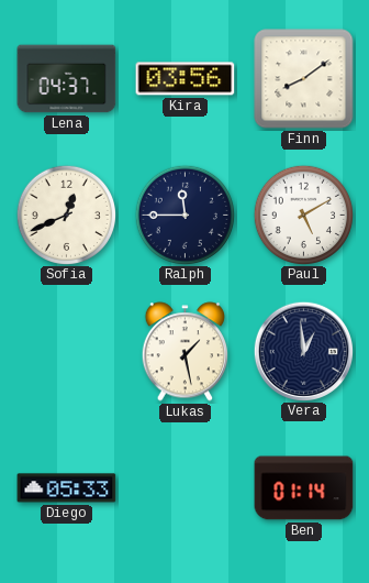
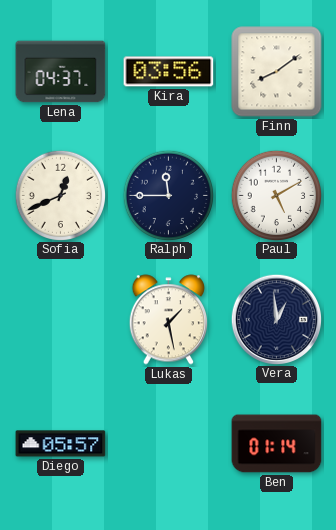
Diego: 05:33 -> 05:57 (61, 444)
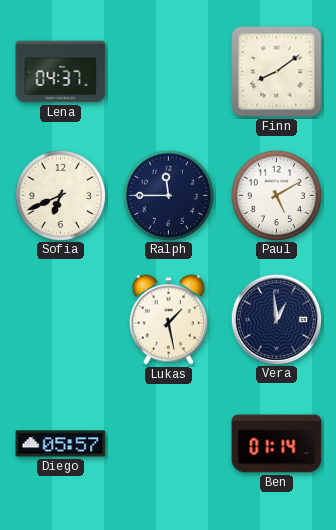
Kira: 03:56 -> none (169, 72)
Sofia: 12:41 -> 6:41 (60, 195)
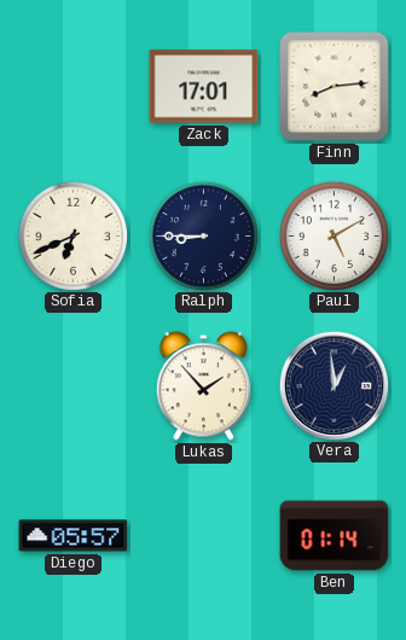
Lena: 04:37 -> none (61, 72)
Zack: none -> 17:01 (204, 87)
Finn: 8:09 -> 8:14 (335, 87)
Ralph: 11:45 -> 8:45 (203, 235)
Lukas: 1:28 -> 1:53 (203, 386)
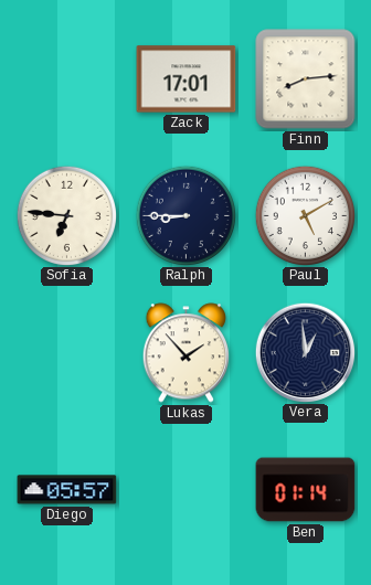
Sofia: 6:41 -> 6:46 (66, 215)
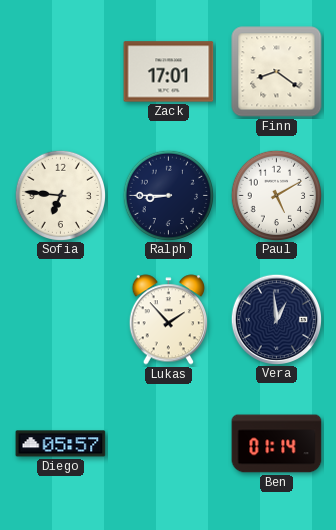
Finn: 8:14 -> 8:21 (277, 72)
